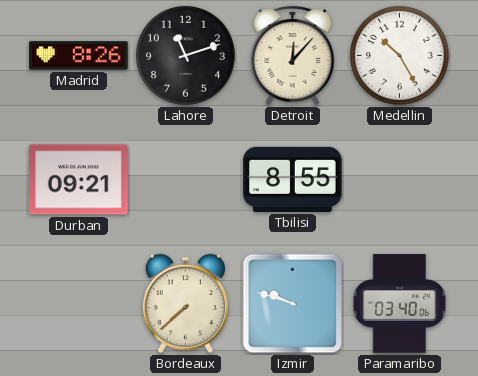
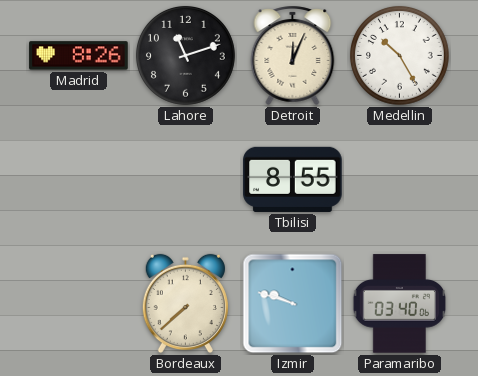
Detroit: 12:07 -> 12:04 (293, 55)
Durban: 09:21 -> none (79, 180)
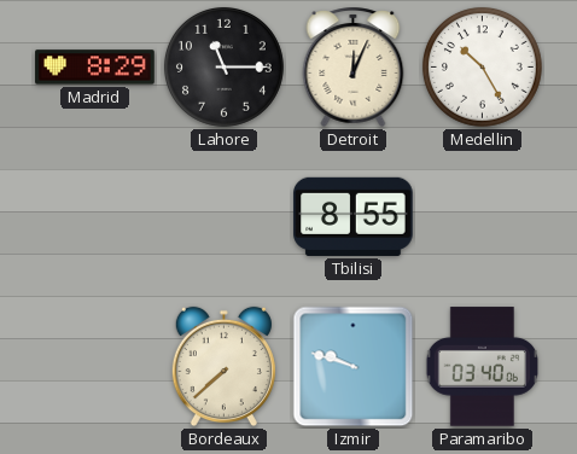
Madrid: 8:26 -> 8:29 (95, 68)
Lahore: 11:12 -> 11:15 (223, 66)
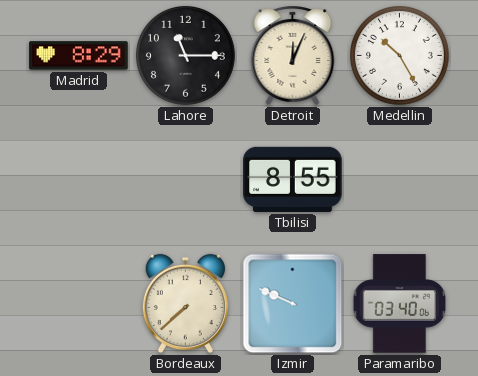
Izmir: 9:48 -> 9:49 (293, 304)
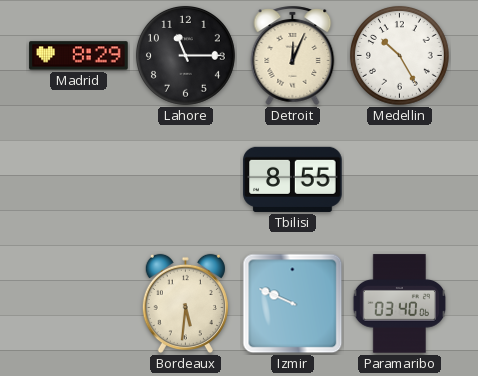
Bordeaux: 7:38 -> 5:31 (185, 304)
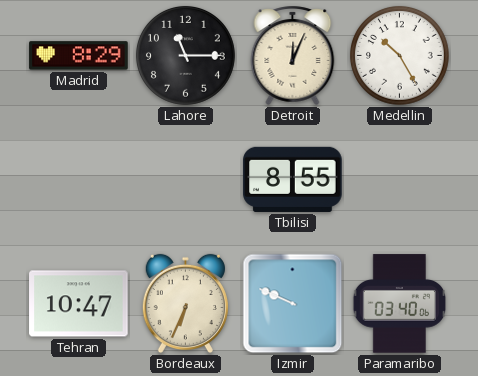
Tehran: none -> 10:47 (79, 304)
Bordeaux: 5:31 -> 6:34 (185, 304)
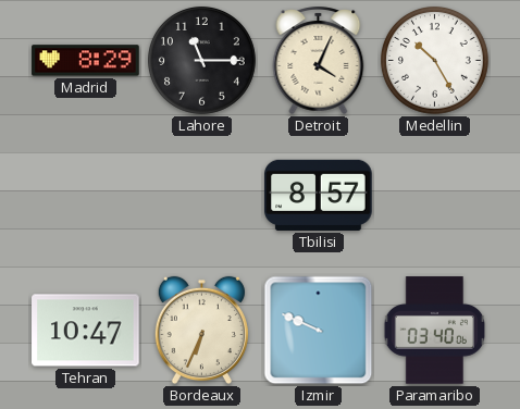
Detroit: 12:04 -> 4:04 (319, 60)
Tbilisi: 8:55 -> 8:57 (319, 195)
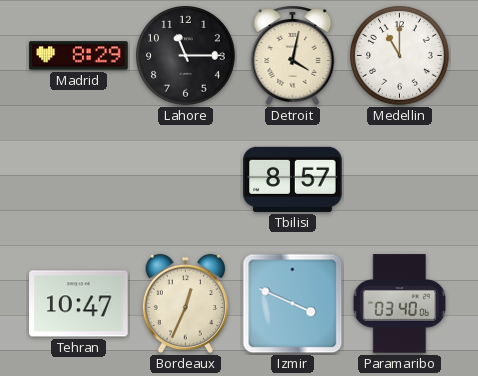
Detroit: 4:04 -> 4:02 (293, 55)
Medellin: 10:25 -> 11:00 (399, 55)
Bordeaux: 6:34 -> 12:34 (185, 304)
Izmir: 9:49 -> 3:49 (293, 304)
